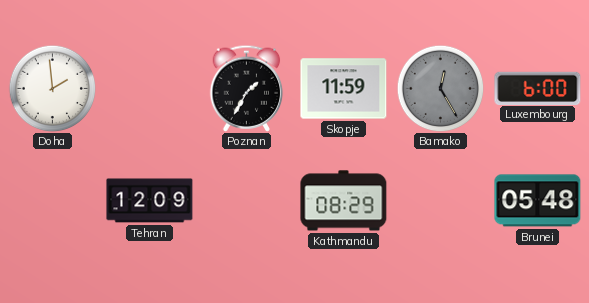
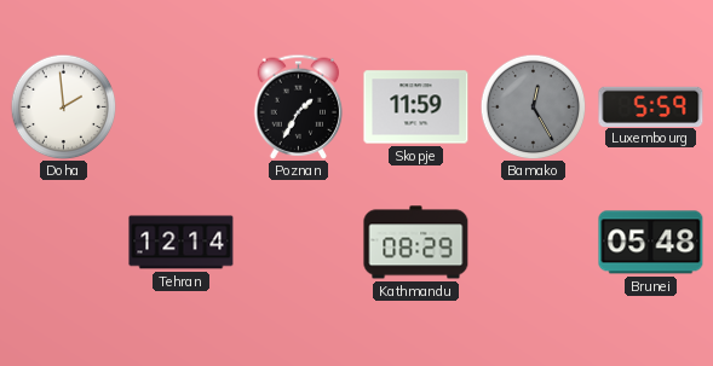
Luxembourg: 6:00 -> 5:59 (651, 106)
Tehran: 12:09 -> 12:14 (182, 243)
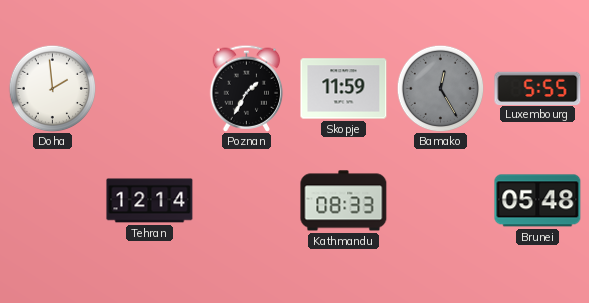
Luxembourg: 5:59 -> 5:55 (538, 88)
Kathmandu: 08:29 -> 08:33 (344, 201)
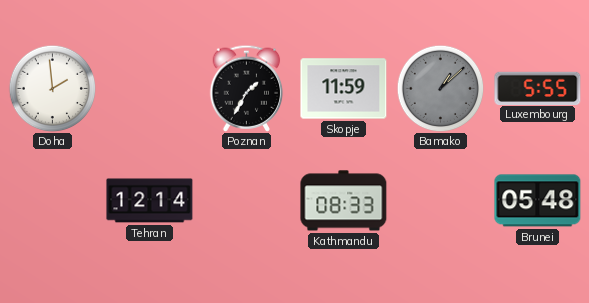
Bamako: 12:25 -> 1:08 (440, 88)
